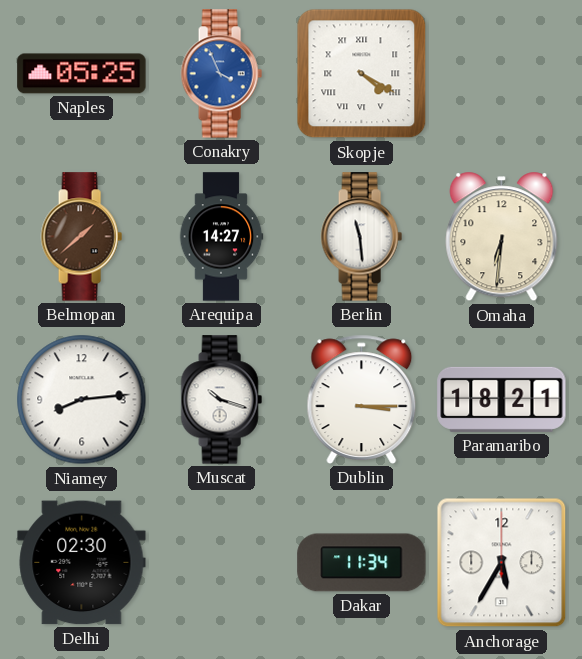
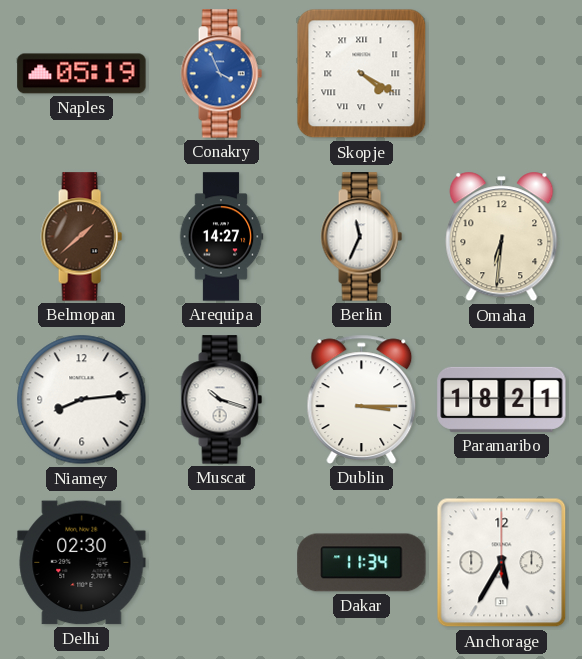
Naples: 05:25 -> 05:19 (82, 74)
Berlin: 11:29 -> 11:34 (361, 237)
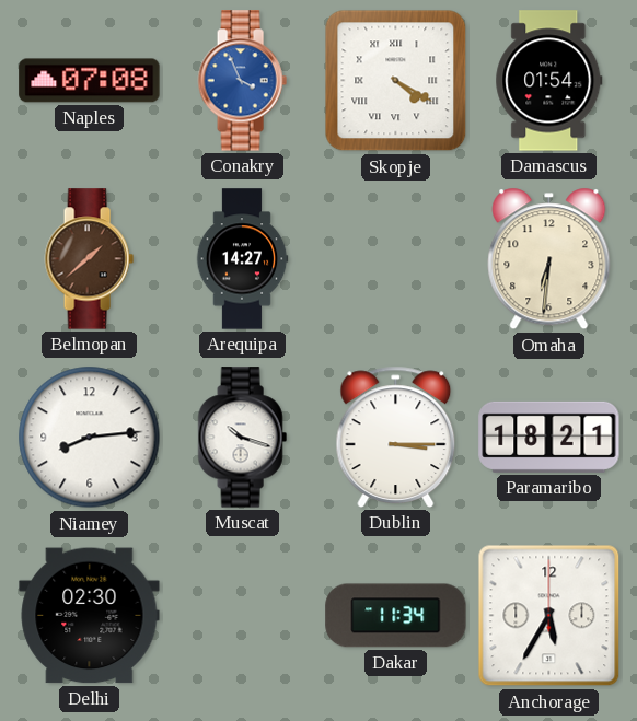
Naples: 05:19 -> 07:08 (90, 81)
Damascus: none -> 01:54 (549, 81)
Berlin: 11:34 -> none (361, 237)
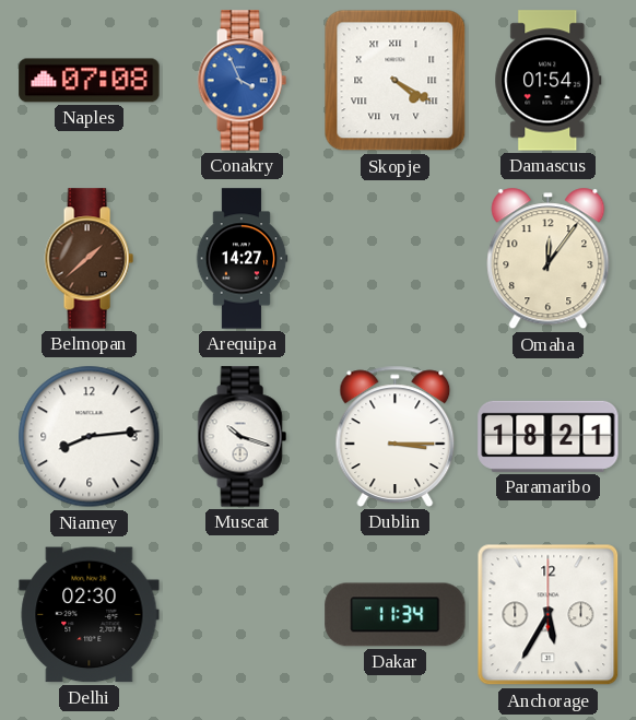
Omaha: 6:31 -> 12:06 (549, 259)
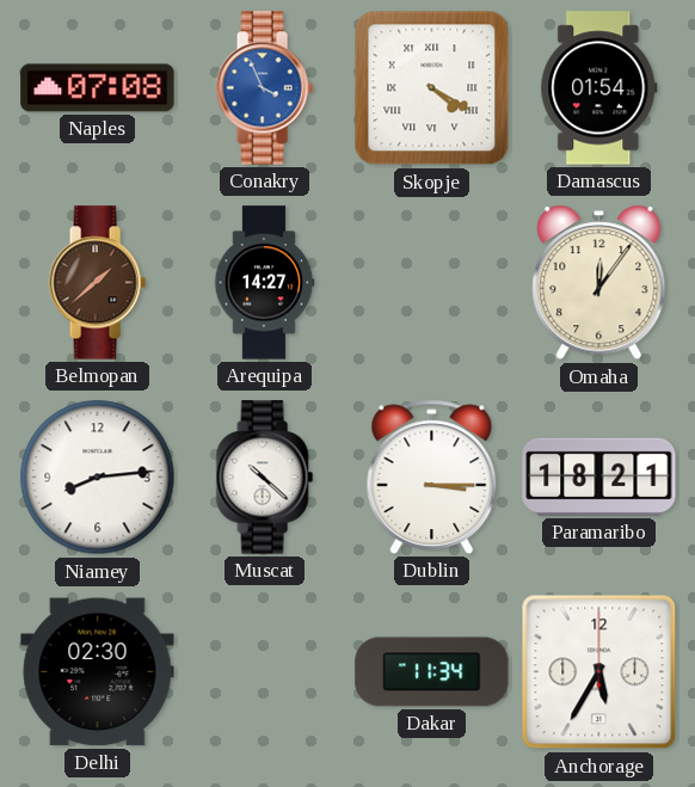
Muscat: 10:18 -> 10:22 (264, 478)
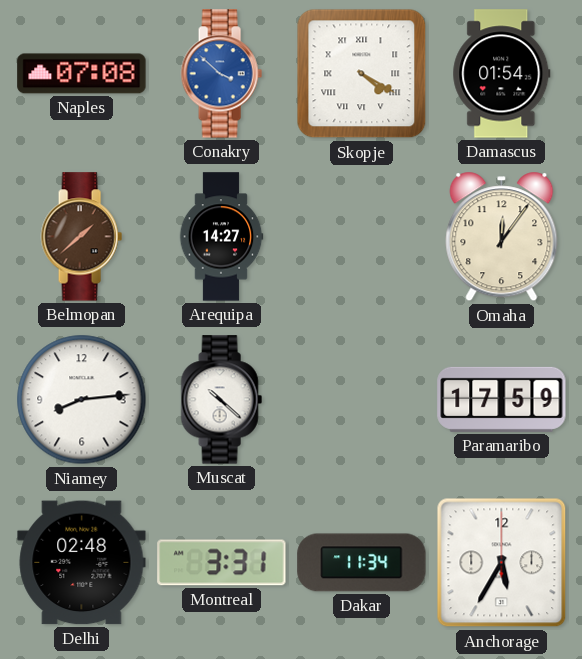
Conakry: 3:56 -> 3:52 (221, 74)
Dublin: 3:15 -> none (432, 476)
Paramaribo: 18:21 -> 17:59 (502, 399)
Delhi: 02:30 -> 02:48 (82, 563)
Montreal: none -> 3:31 (222, 563)
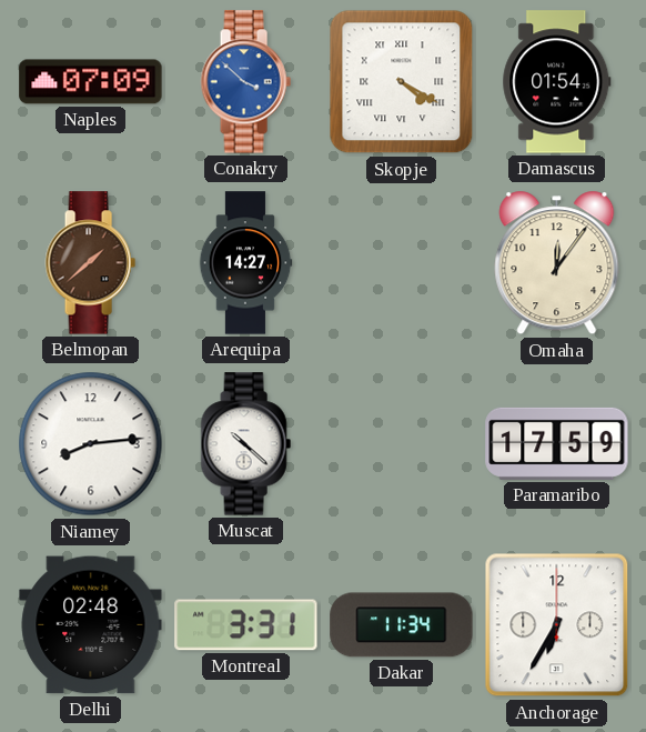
Naples: 07:08 -> 07:09 (91, 82)
Anchorage: 5:35 -> 6:35 (557, 625)
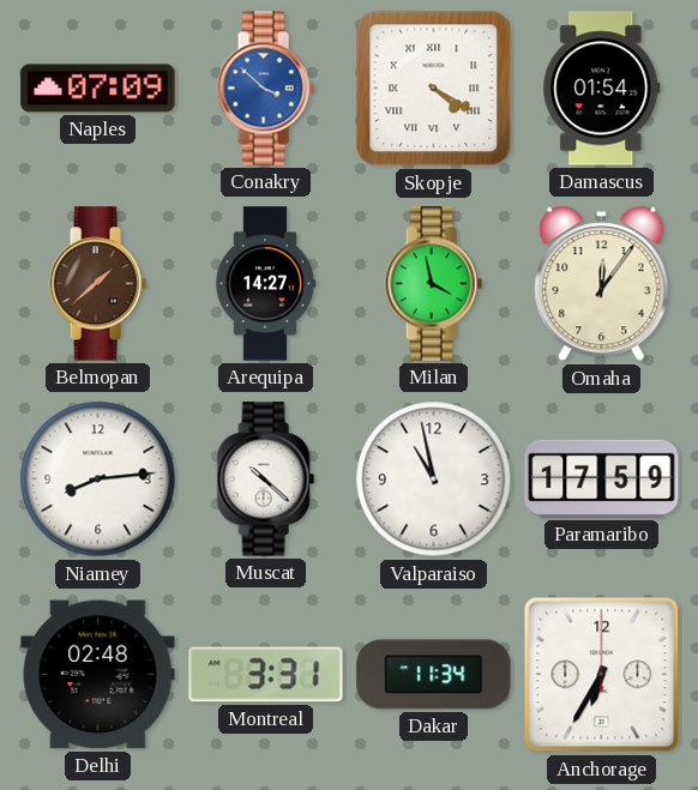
Milan: none -> 3:58 (433, 284)
Valparaiso: none -> 10:58 (434, 480)
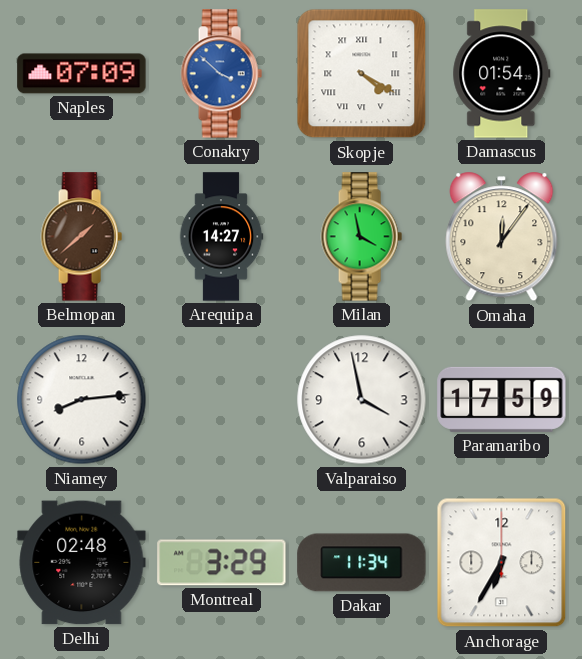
Muscat: 10:22 -> none (265, 480)
Valparaiso: 10:58 -> 3:58 (362, 400)
Montreal: 3:31 -> 3:29 (222, 563)
